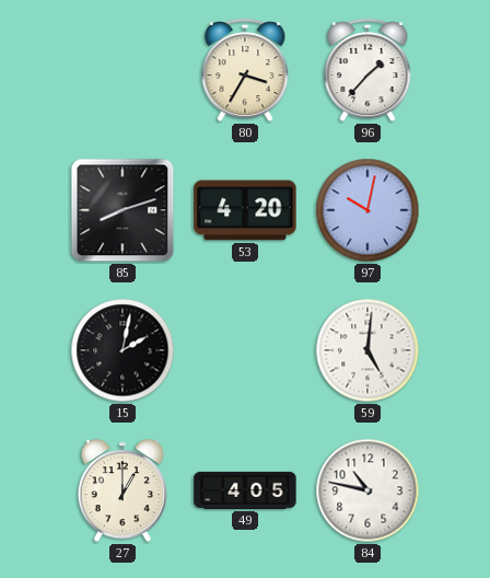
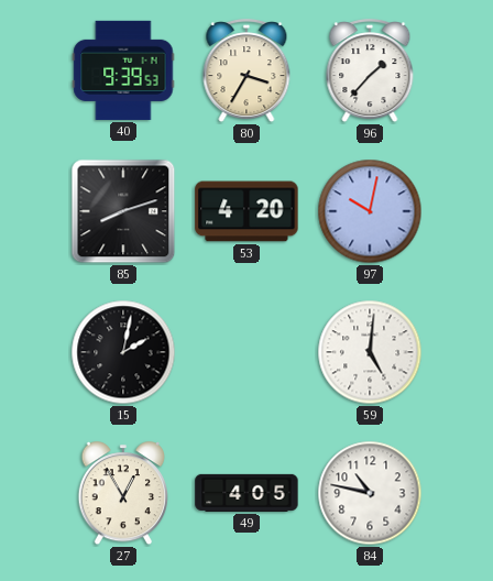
40: none -> 9:39 (123, 70)
27: 1:00 -> 12:55 (123, 494)
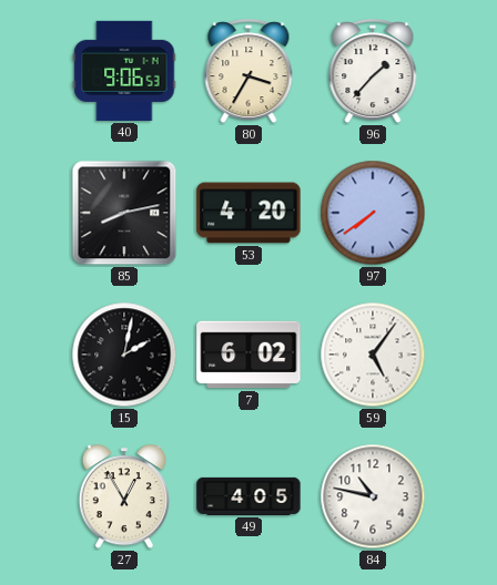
40: 9:39 -> 9:06 (124, 71)
85: 8:12 -> 8:13 (124, 213)
97: 10:02 -> 7:39 (373, 213)
7: none -> 6:02 (248, 355)
59: 5:01 -> 5:06 (373, 355)
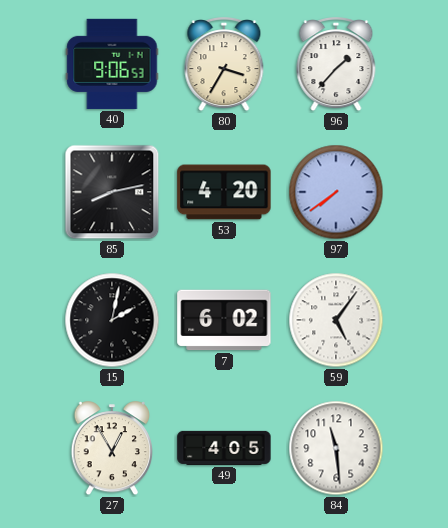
84: 10:47 -> 11:29 (336, 448)
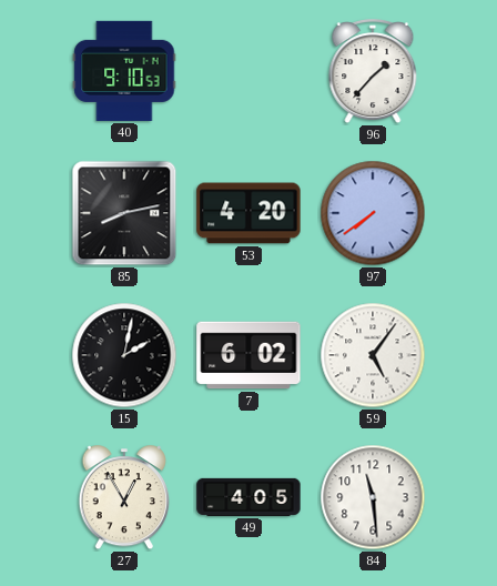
40: 9:06 -> 9:10 (124, 71)
80: 3:35 -> none (224, 65)
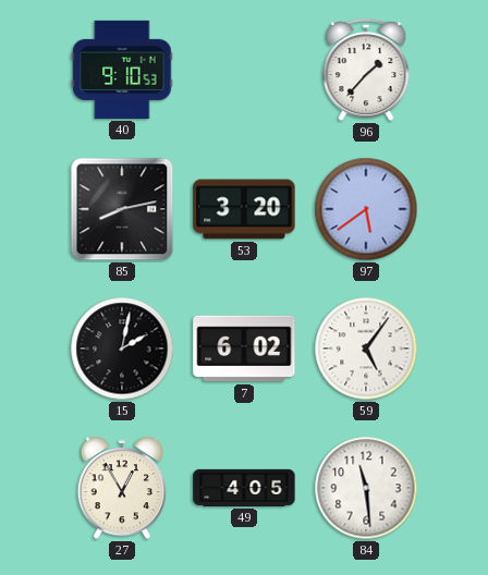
53: 4:20 -> 3:20 (244, 209)
97: 7:39 -> 5:39 (366, 209)
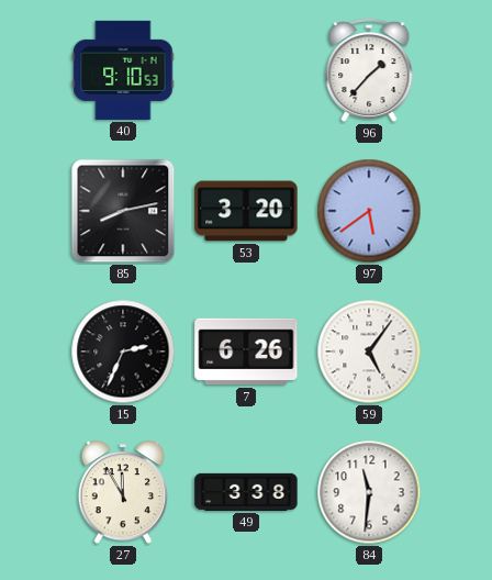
15: 2:02 -> 2:34 (123, 352)
7: 6:02 -> 6:26 (246, 352)
27: 12:55 -> 11:55 (123, 493)
49: 4:05 -> 3:38 (246, 492)
84: 11:29 -> 11:31 (369, 492)
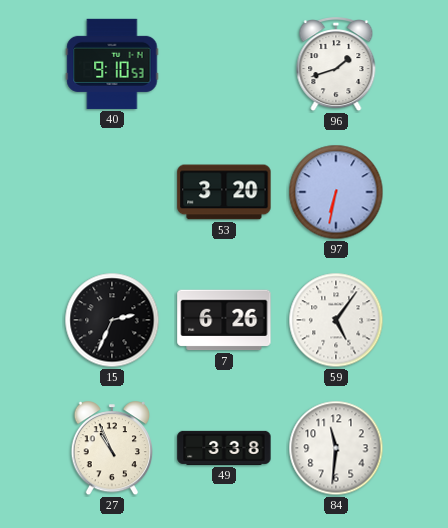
96: 1:37 -> 1:42 (336, 65)
85: 8:13 -> none (123, 211)
97: 5:39 -> 6:32 (336, 192)
27: 11:55 -> 10:56 (112, 449)
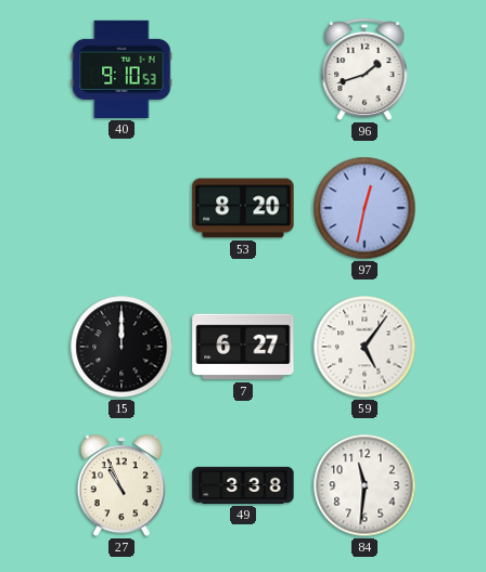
53: 3:20 -> 8:20 (243, 208)
97: 6:32 -> 12:32 (364, 208)
15: 2:34 -> 12:00 (121, 347)
7: 6:26 -> 6:27 (243, 347)
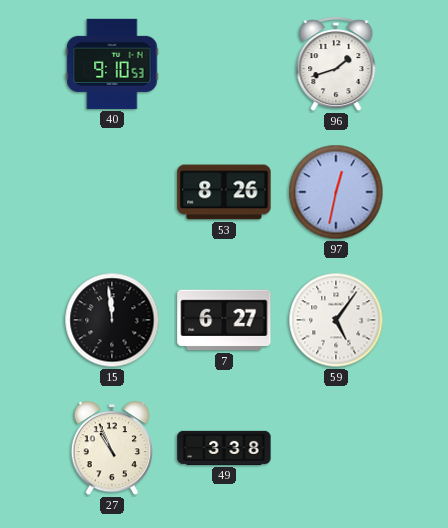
53: 8:20 -> 8:26 (224, 192)
15: 12:00 -> 11:59 (112, 320)
84: 11:31 -> none (364, 485)
